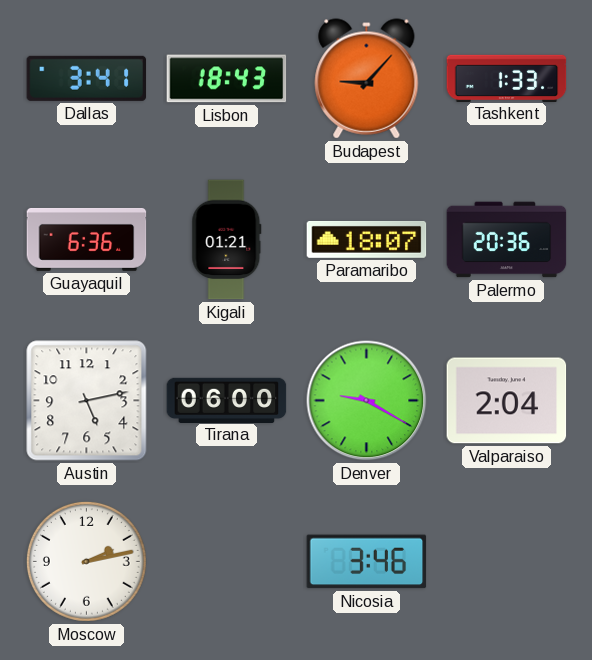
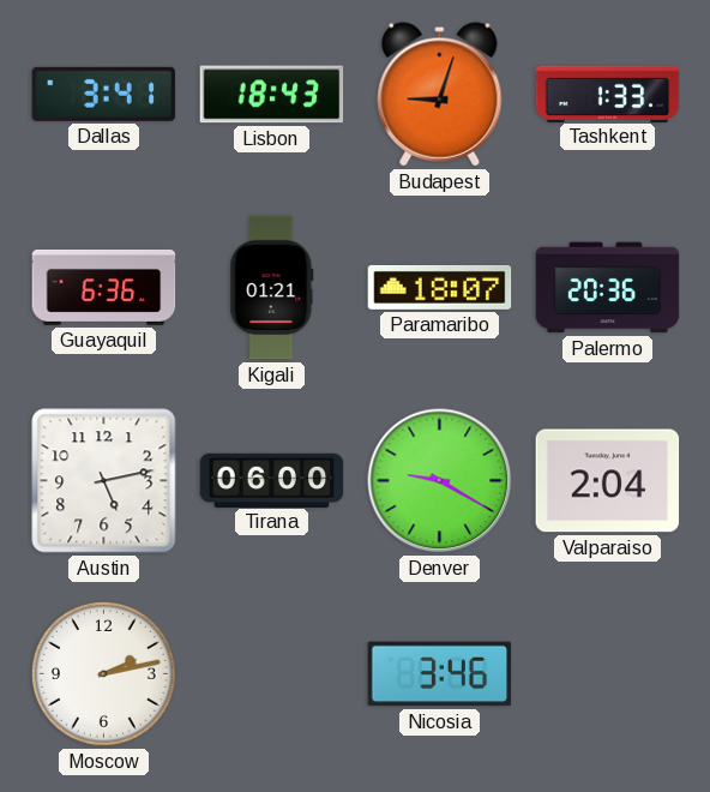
Budapest: 9:07 -> 9:03 (440, 95)
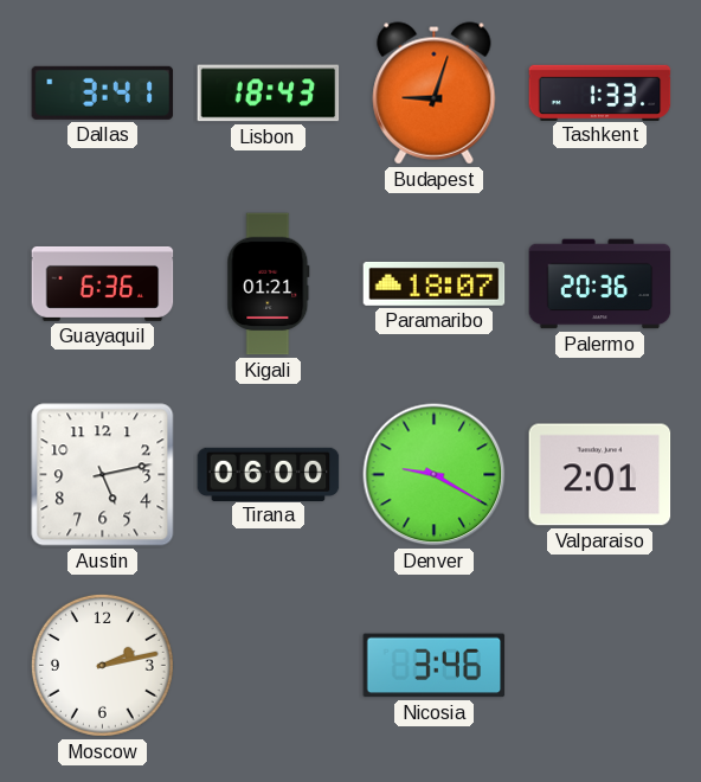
Valparaiso: 2:04 -> 2:01 (600, 475)
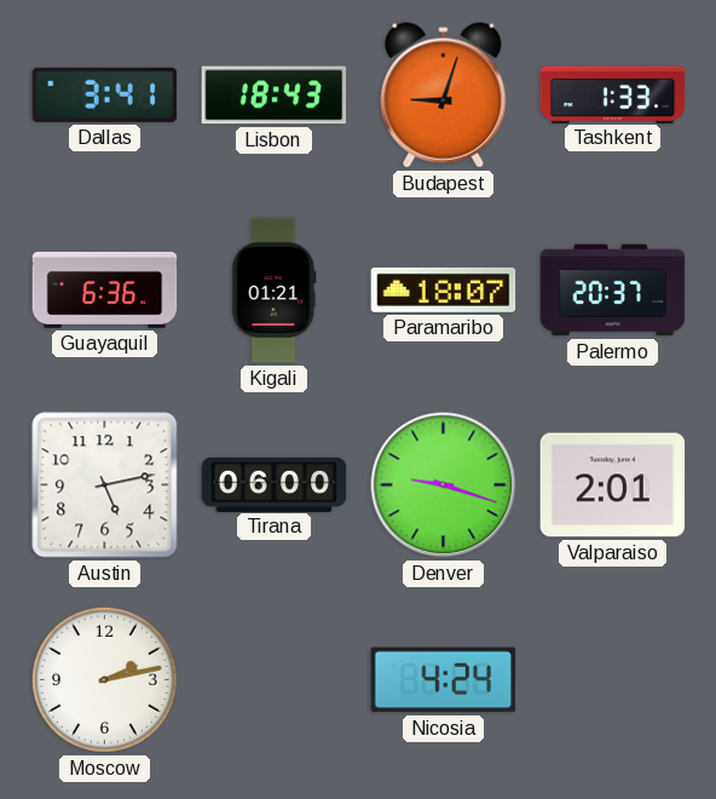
Palermo: 20:36 -> 20:37 (613, 291)
Denver: 9:20 -> 9:18 (444, 485)
Nicosia: 3:46 -> 4:24 (444, 680)
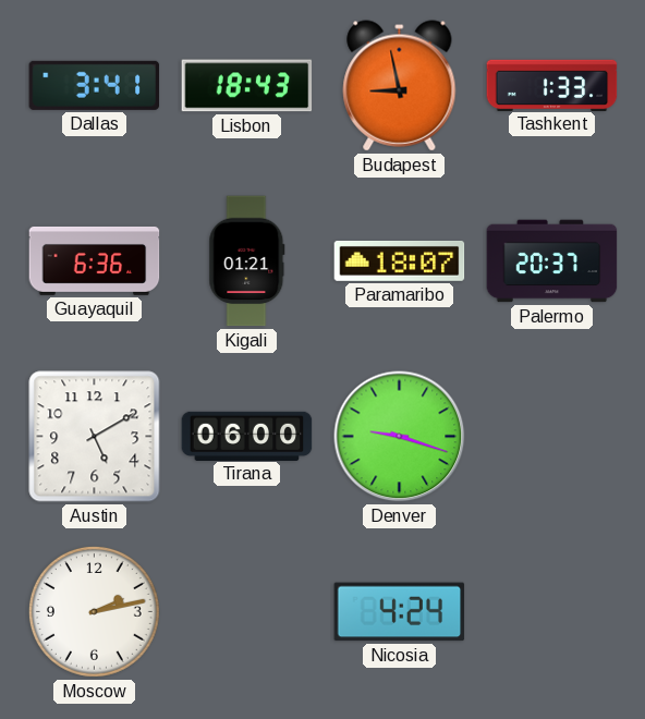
Budapest: 9:03 -> 8:58 (400, 86)
Austin: 5:13 -> 5:10 (95, 437)
Valparaiso: 2:01 -> none (613, 485)
